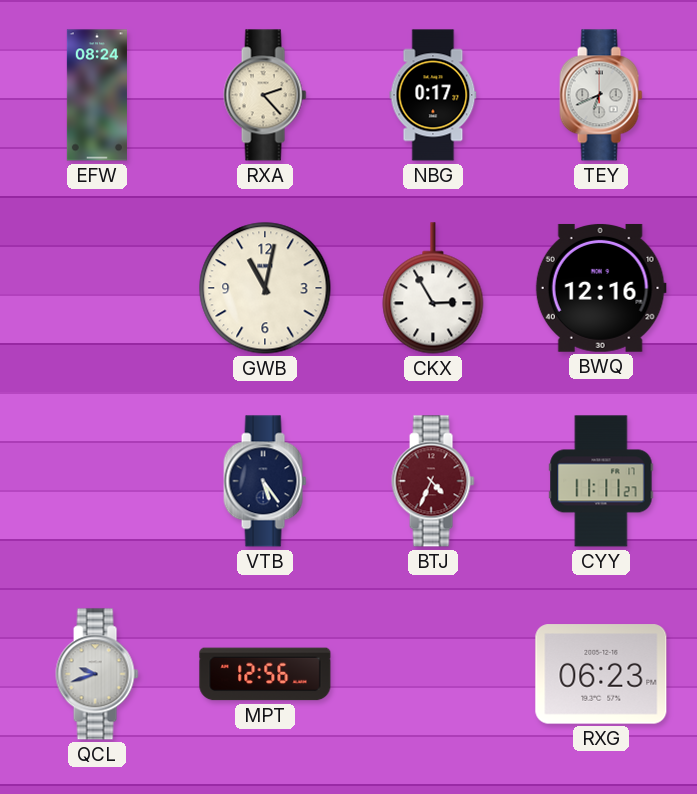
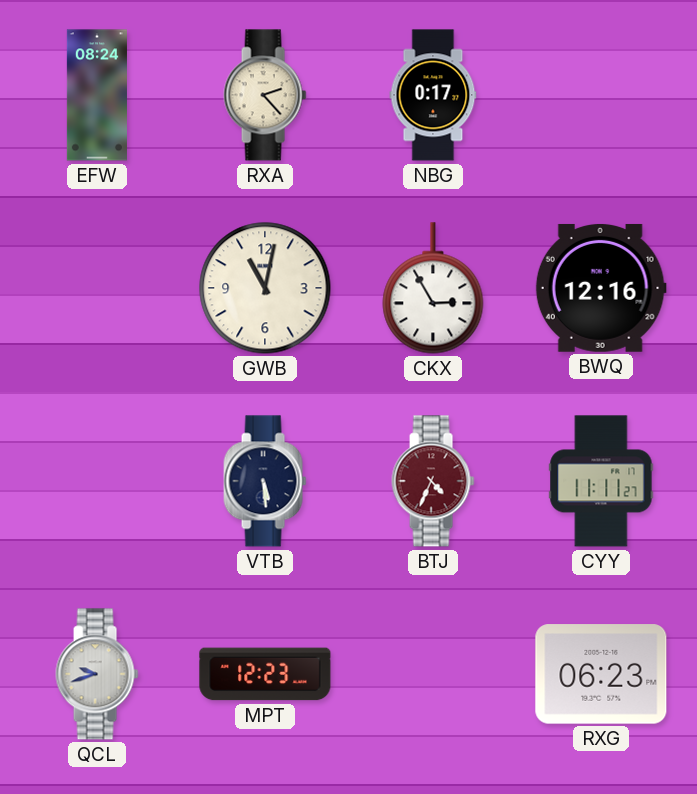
TEY: 6:41 -> none (601, 95)
VTB: 5:24 -> 5:29 (265, 481)
MPT: 12:56 -> 12:23 (265, 674)
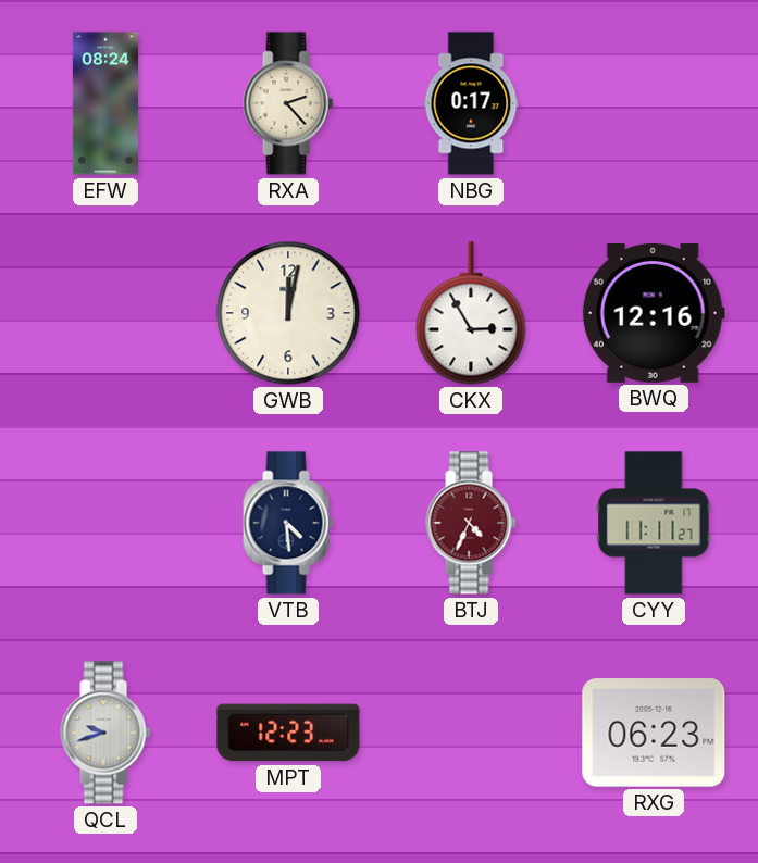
GWB: 11:02 -> 12:02 (288, 313)
VTB: 5:29 -> 4:29 (288, 523)
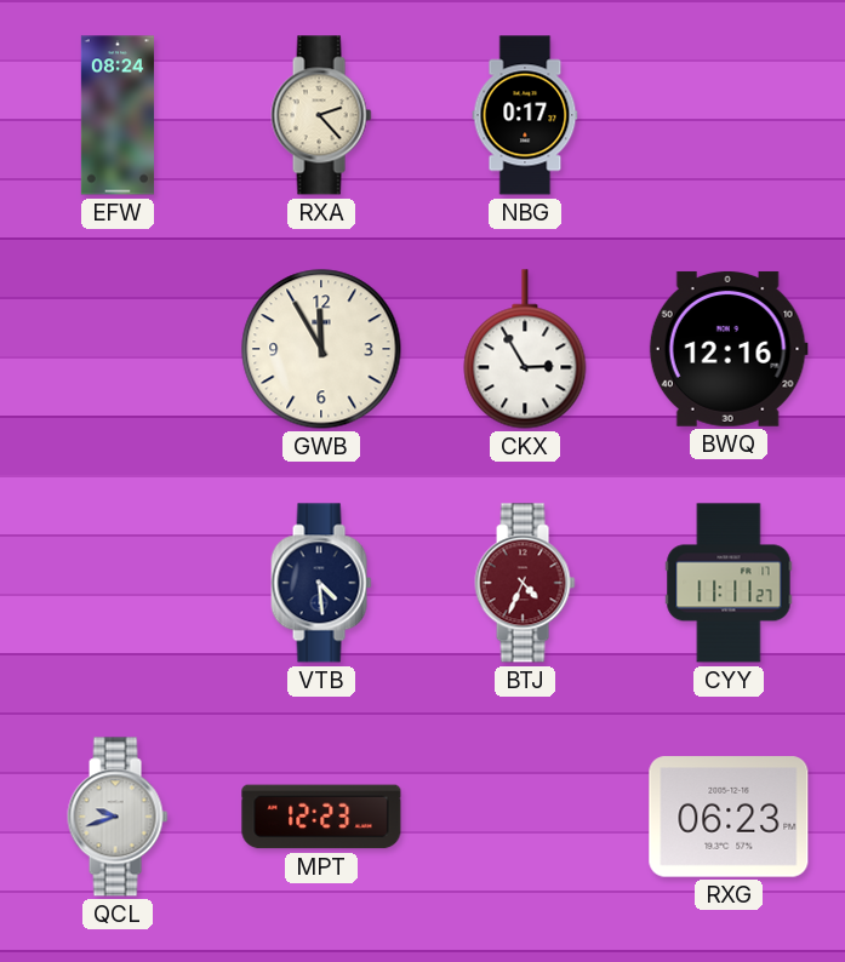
GWB: 12:02 -> 11:55 (321, 349)
